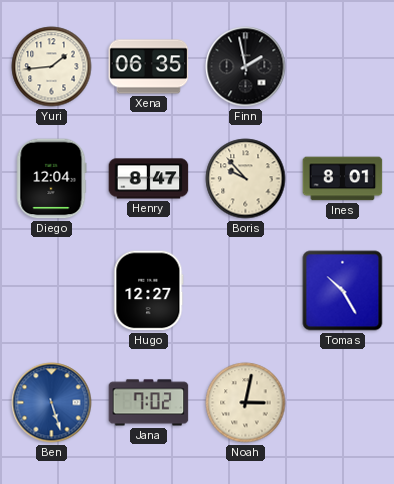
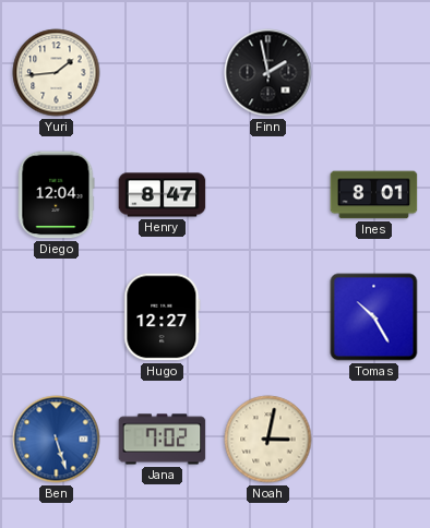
Xena: 06:35 -> none (149, 67)
Boris: 9:53 -> none (246, 179)
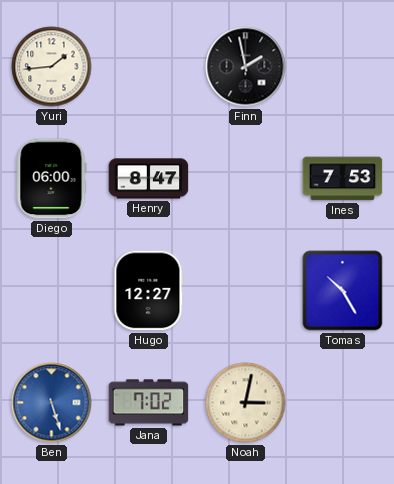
Diego: 12:04 -> 06:00 (51, 179)
Ines: 8:01 -> 7:53 (343, 179)
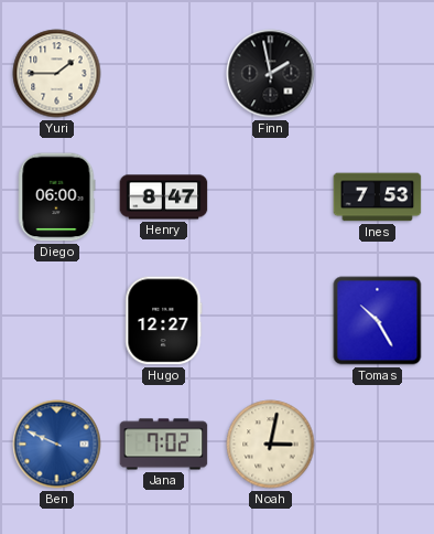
Yuri: 1:44 -> 1:45 (57, 74)
Ben: 5:27 -> 9:49 (57, 445)
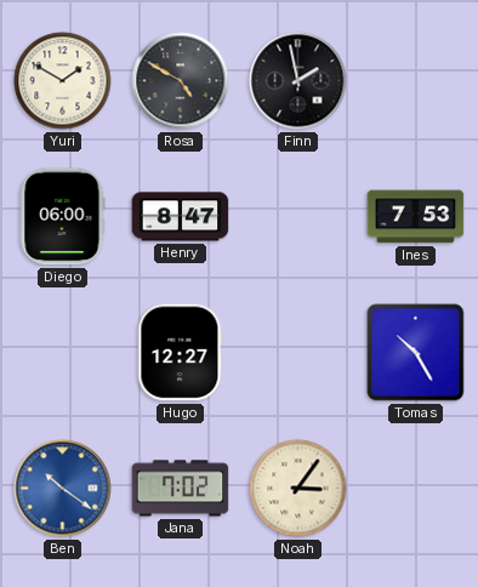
Yuri: 1:45 -> 1:50 (63, 81)
Rosa: none -> 4:50 (181, 81)
Ben: 9:49 -> 10:21 (63, 489)
Noah: 3:02 -> 3:06 (298, 489)
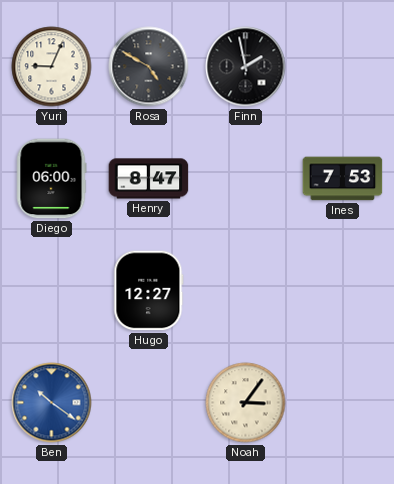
Yuri: 1:50 -> 9:04 (52, 67)
Tomas: 10:25 -> none (416, 353)
Jana: 7:02 -> none (181, 489)
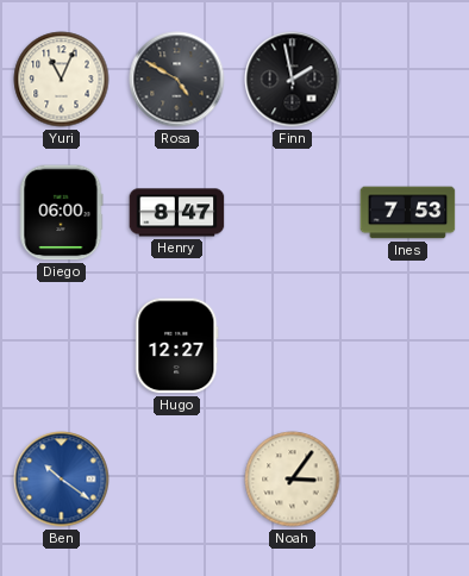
Yuri: 9:04 -> 11:04 (62, 80)
